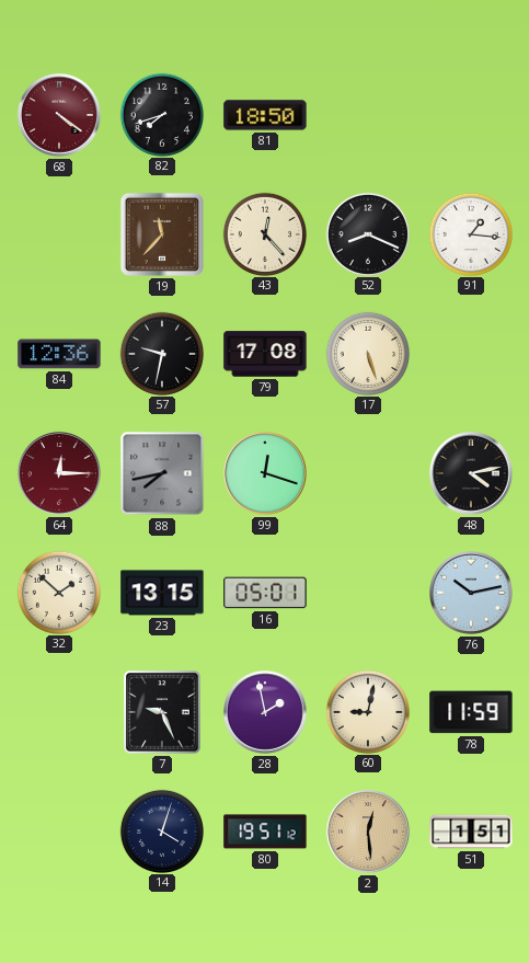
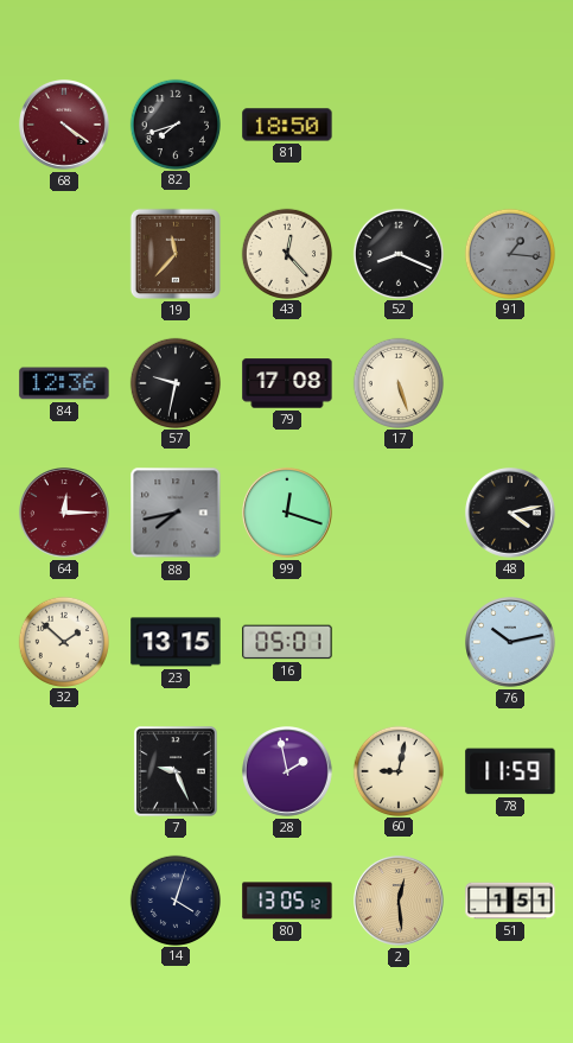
91 dial: white -> grey (509, 253)
80: 19:51 -> 13:05 (287, 901)
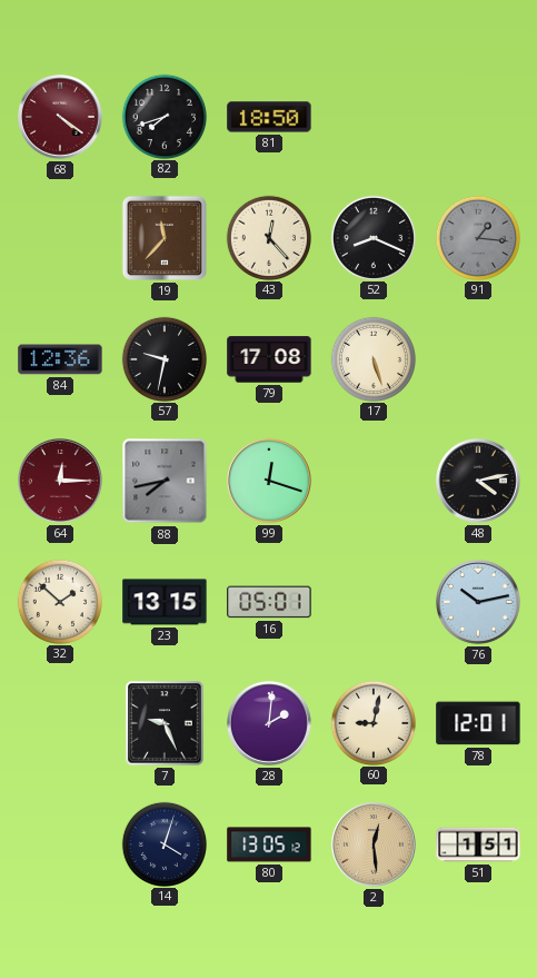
28: 1:58 -> 2:01 (270, 724)
78: 11:59 -> 12:01 (478, 723)
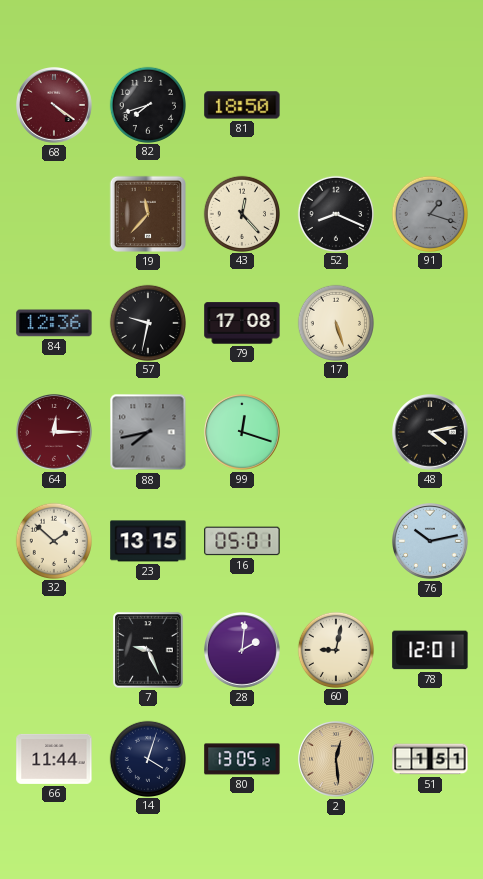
91: 1:16 -> 1:18 (429, 213)
66: none -> 11:44 (54, 759)
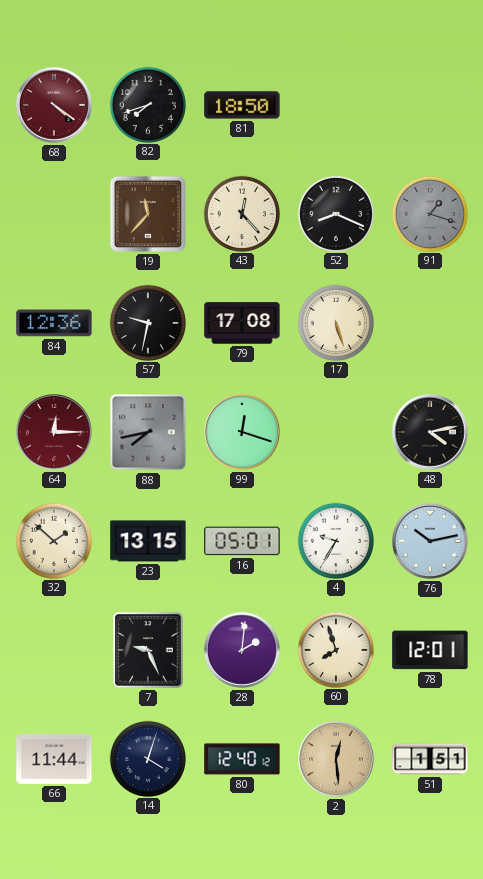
4: none -> 9:35 (335, 540)
60: 9:02 -> 7:57 (335, 649)
80: 13:05 -> 12:40 (242, 759)
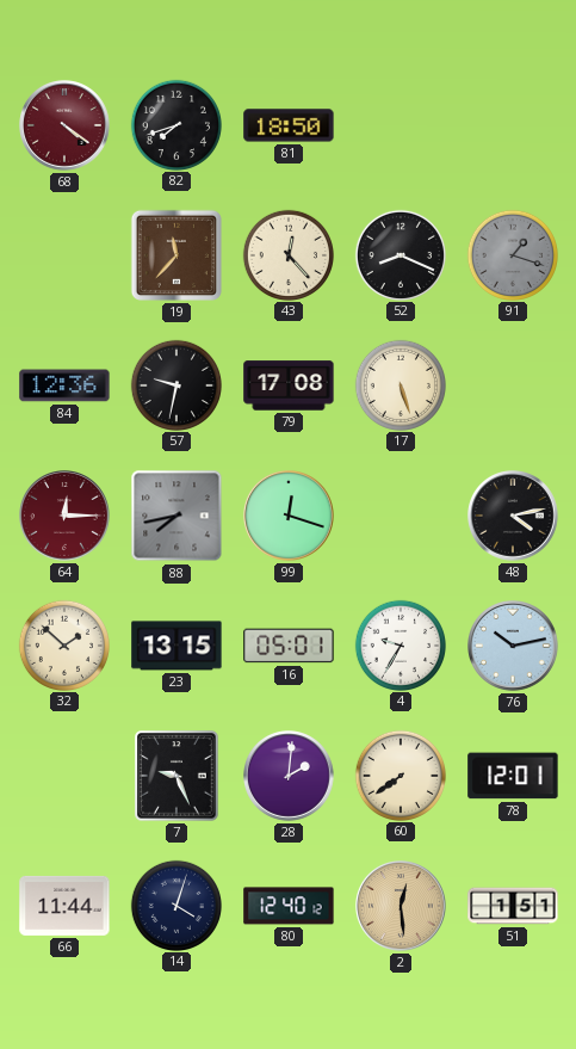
60: 7:57 -> 7:39 (400, 775)
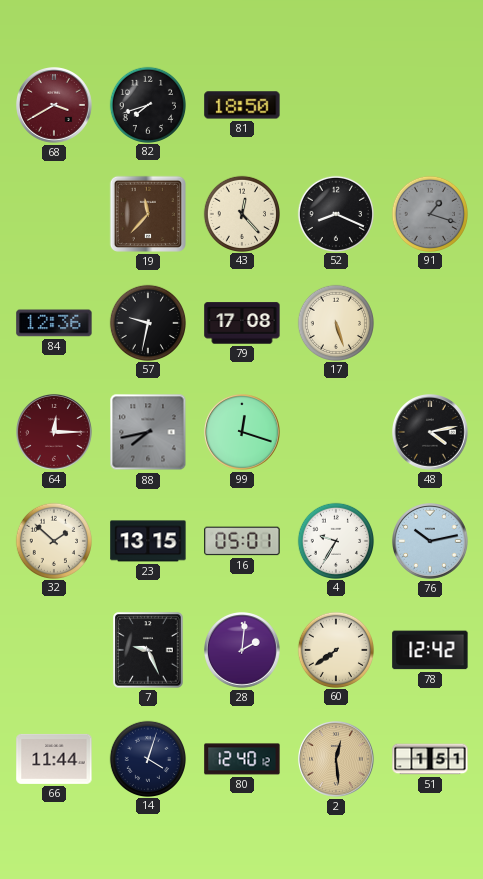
68: 4:21 -> 3:40 (55, 106)
78: 12:01 -> 12:42 (430, 650)
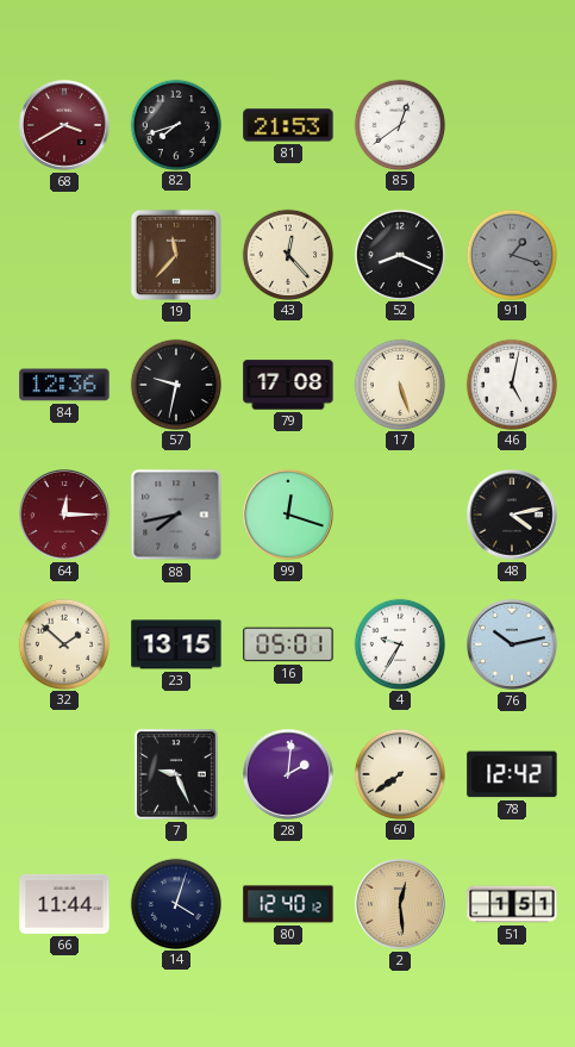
81: 18:50 -> 21:53 (288, 125)
85: none -> 12:39 (399, 124)
46: none -> 5:02 (511, 384)
